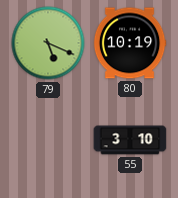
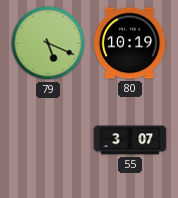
55: 3:10 -> 3:07 (130, 140)
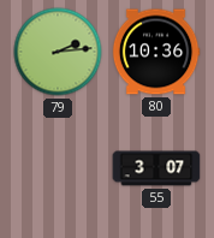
79: 5:19 -> 2:14 (58, 52)
80: 10:19 -> 10:36 (156, 52)
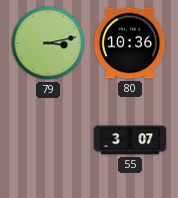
79: 2:14 -> 3:13 (48, 43)
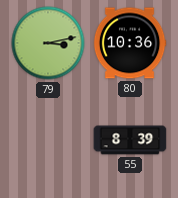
55: 3:07 -> 8:39 (130, 140)
